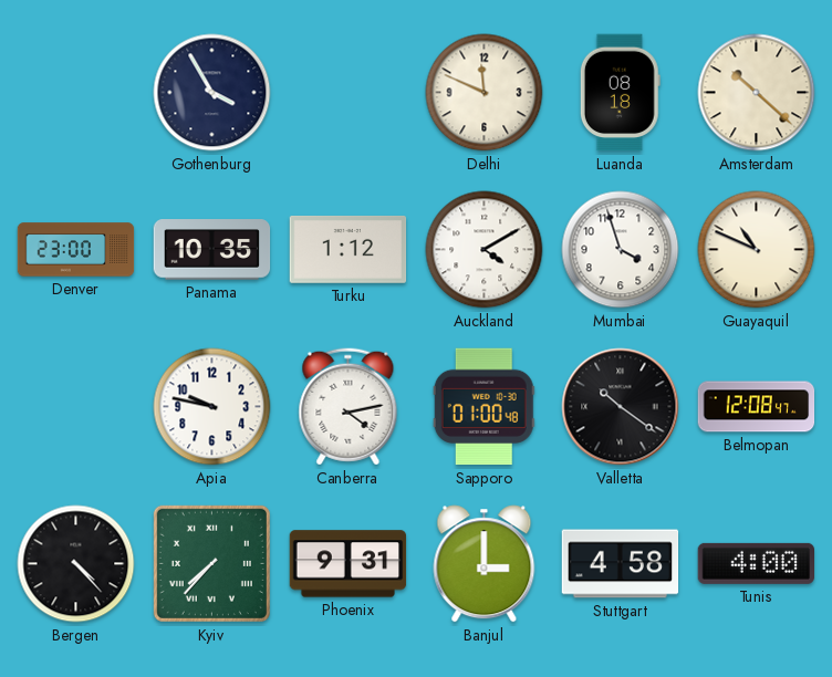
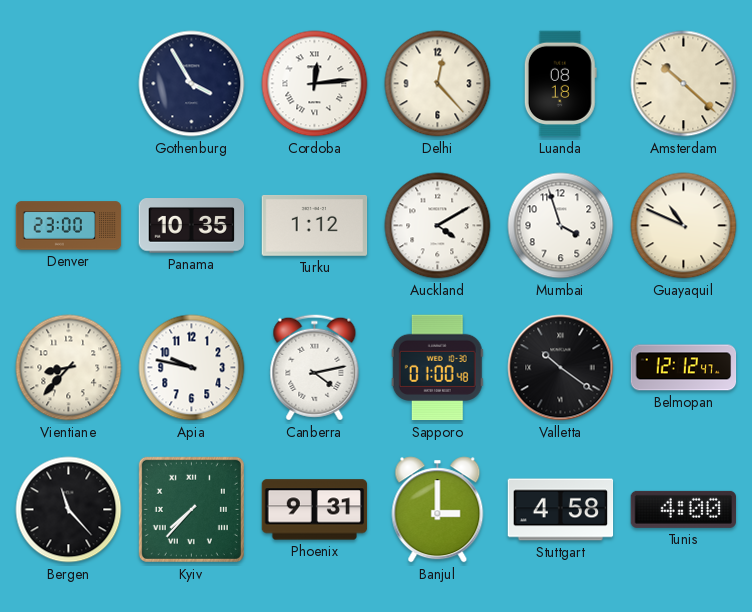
Cordoba: none -> 12:14 (315, 84)
Delhi: 11:49 -> 12:23 (438, 84)
Vientiane: none -> 8:37 (69, 368)
Belmopan: 12:08 -> 12:12 (684, 368)
Bergen: 4:23 -> 11:23 (69, 510)
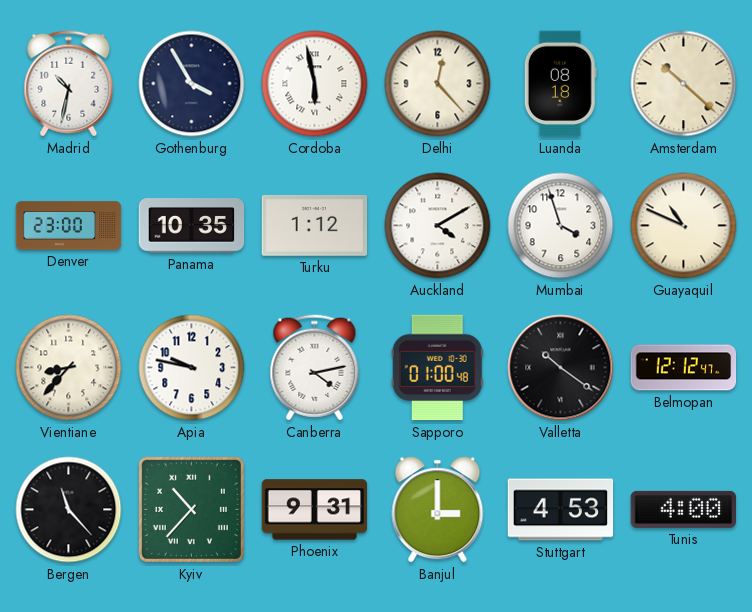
Madrid: none -> 10:32 (69, 84)
Cordoba: 12:14 -> 5:58 (315, 84)
Kyiv: 7:37 -> 10:37 (191, 509)
Stuttgart: 4:58 -> 4:53 (561, 510)
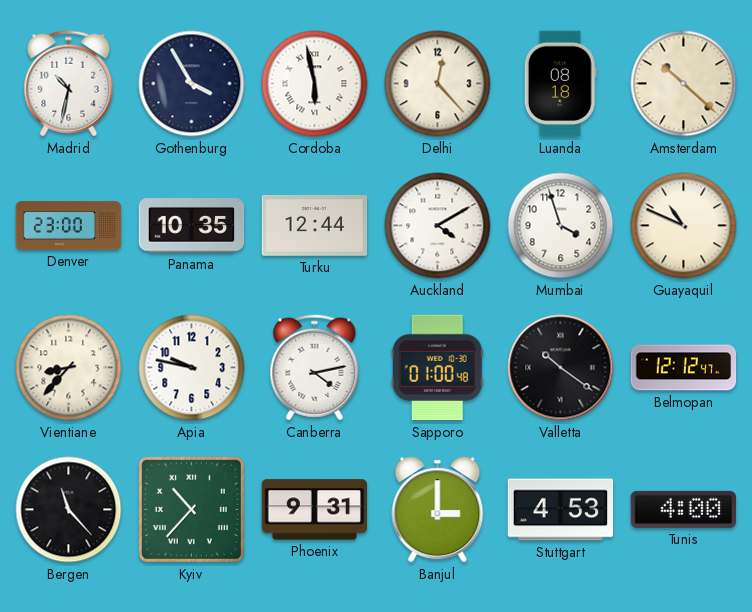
Turku: 1:12 -> 12:44 (315, 225)
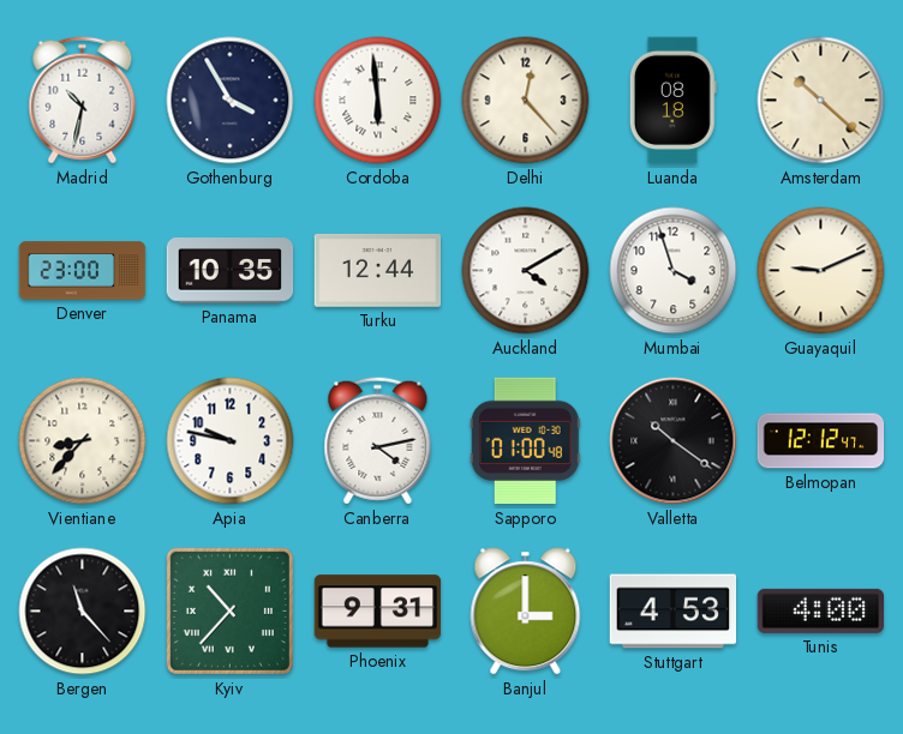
Cordoba: 5:58 -> 5:59 (378, 101)
Guayaquil: 10:49 -> 9:11 (821, 271)
